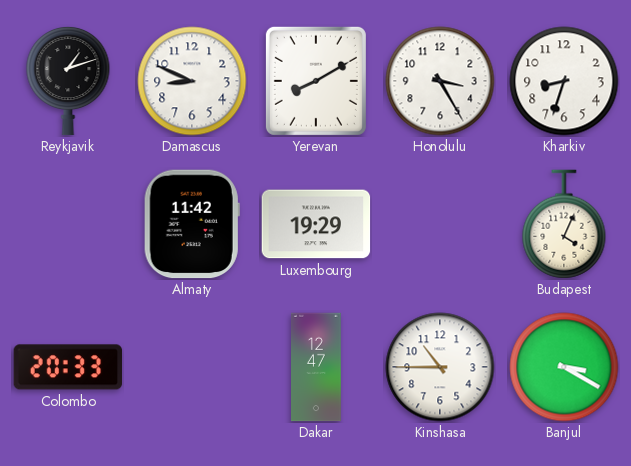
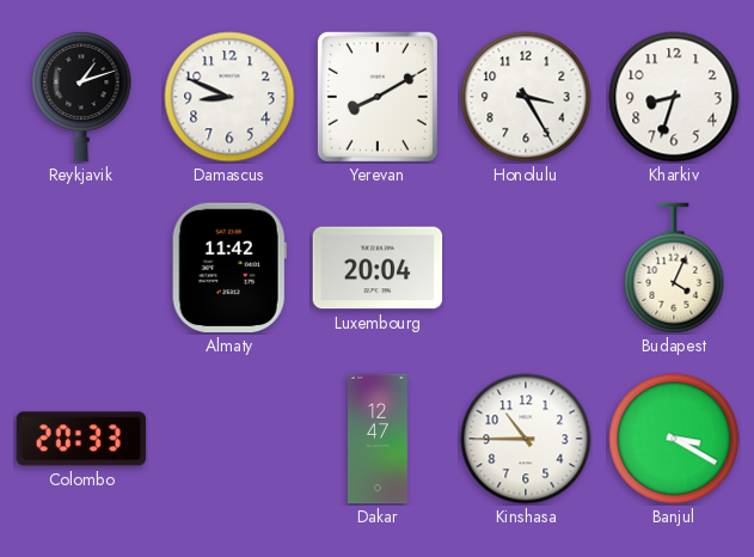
Luxembourg: 19:29 -> 20:04 (378, 268)
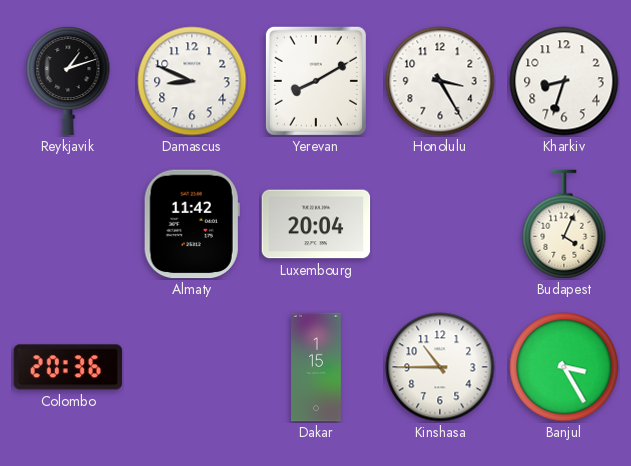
Colombo: 20:33 -> 20:36 (68, 367)
Dakar: 12:47 -> 1:15 (317, 367)
Banjul: 3:20 -> 3:25 (564, 367)
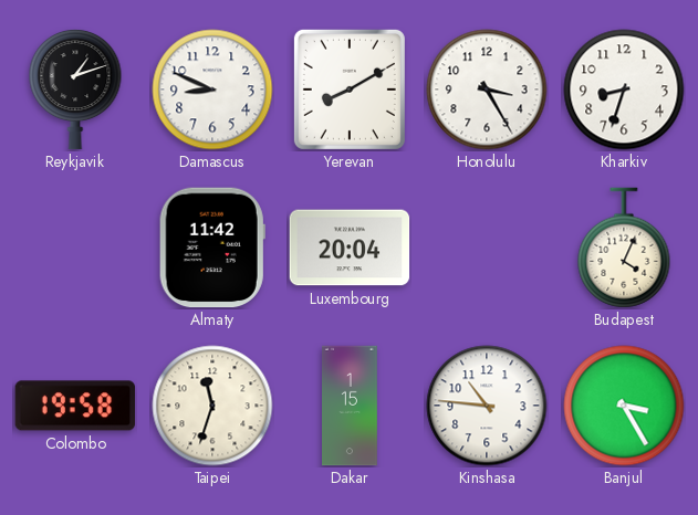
Colombo: 20:36 -> 19:58 (75, 406)
Taipei: none -> 11:33 (212, 406)
Kinshasa: 10:45 -> 10:46 (487, 406)
